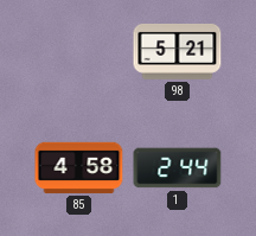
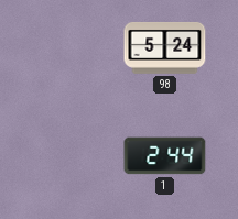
98: 5:21 -> 5:24 (165, 48)
85: 4:58 -> none (79, 167)
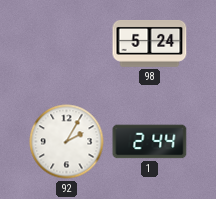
92: none -> 2:05 (67, 142)
